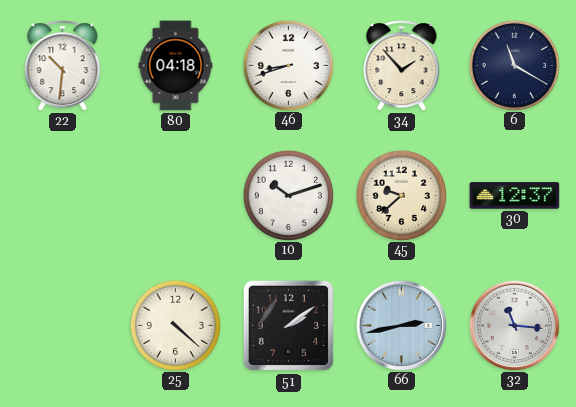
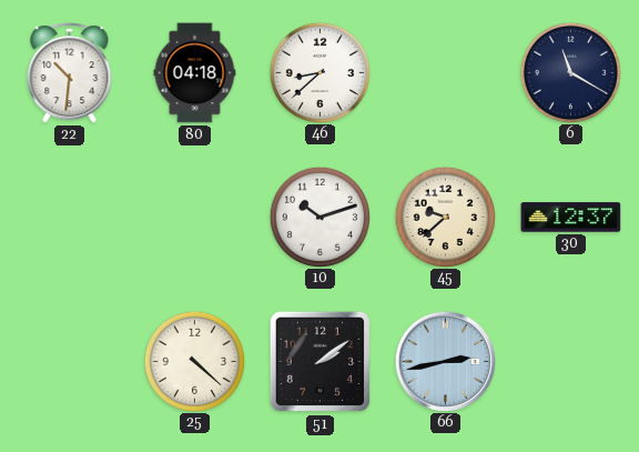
46: 8:42 -> 8:38 (319, 72)
34: 1:53 -> none (402, 66)
32: 11:16 -> none (514, 325)
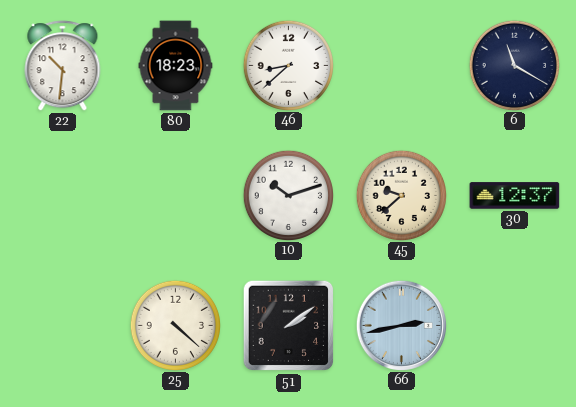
80: 04:18 -> 18:23 (176, 66)
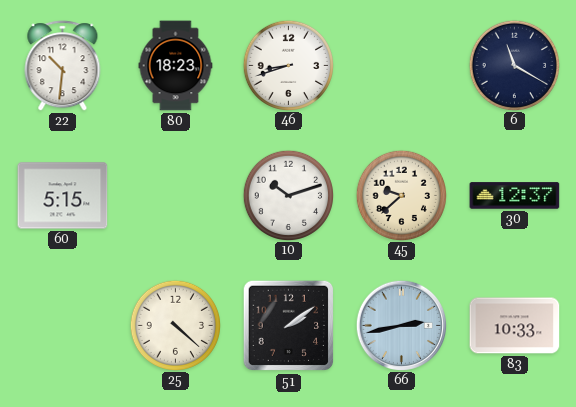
46: 8:38 -> 8:42 (288, 65)
60: none -> 5:15 (63, 196)
83: none -> 10:33 (515, 326)
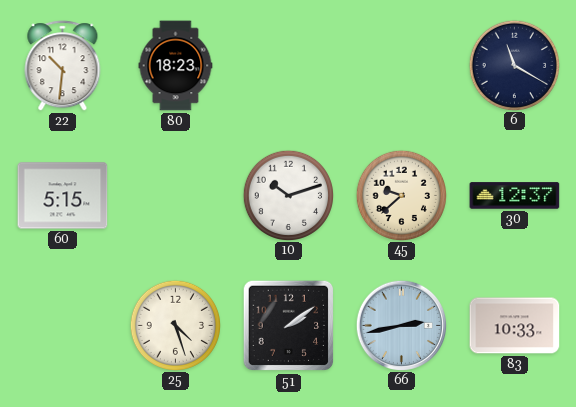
46: 8:42 -> none (288, 65)
25: 4:22 -> 4:27 (175, 325)
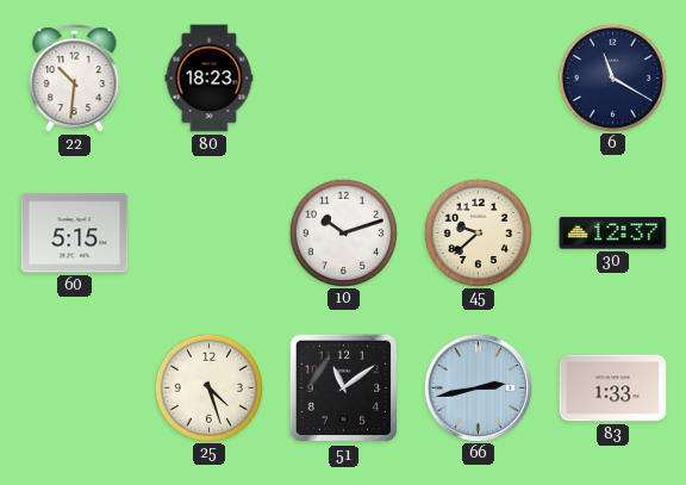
51: 2:09 -> 11:09 (344, 388)
83: 10:33 -> 1:33 (613, 388)
